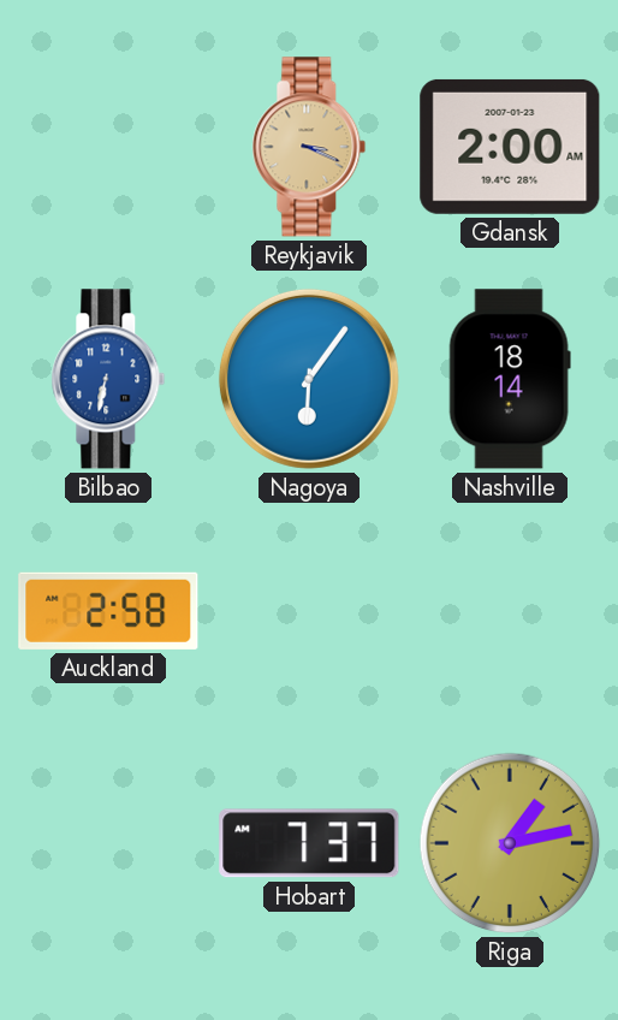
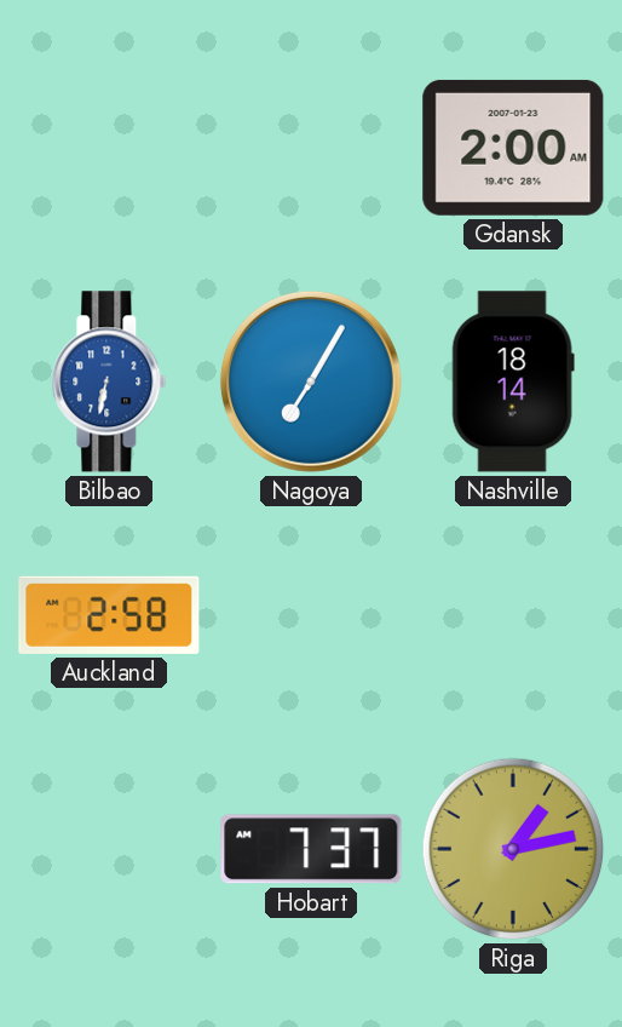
Reykjavik: 3:19 -> none (309, 147)
Nagoya: 6:06 -> 7:05 (311, 381)
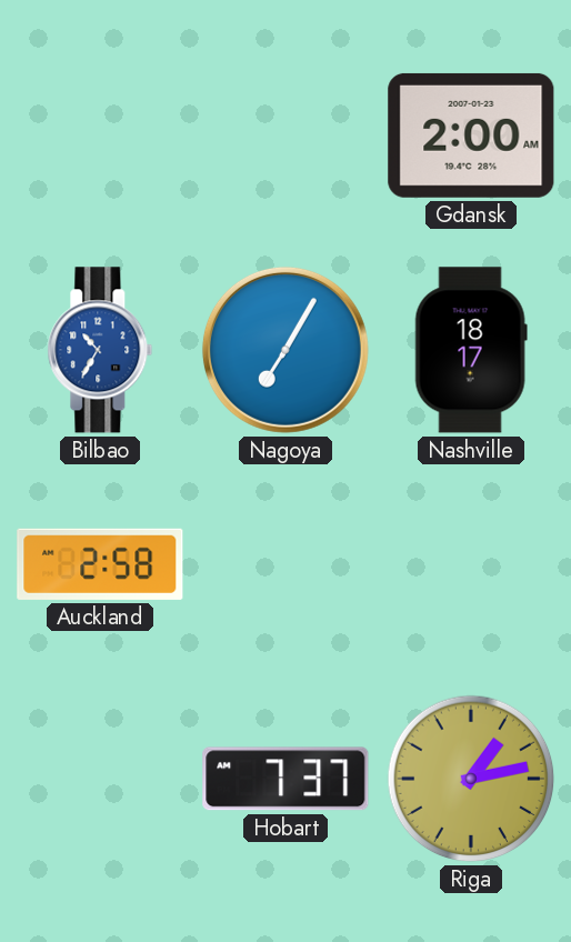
Bilbao: 6:32 -> 10:35 (100, 350)
Nashville: 18:14 -> 18:17 (471, 350)
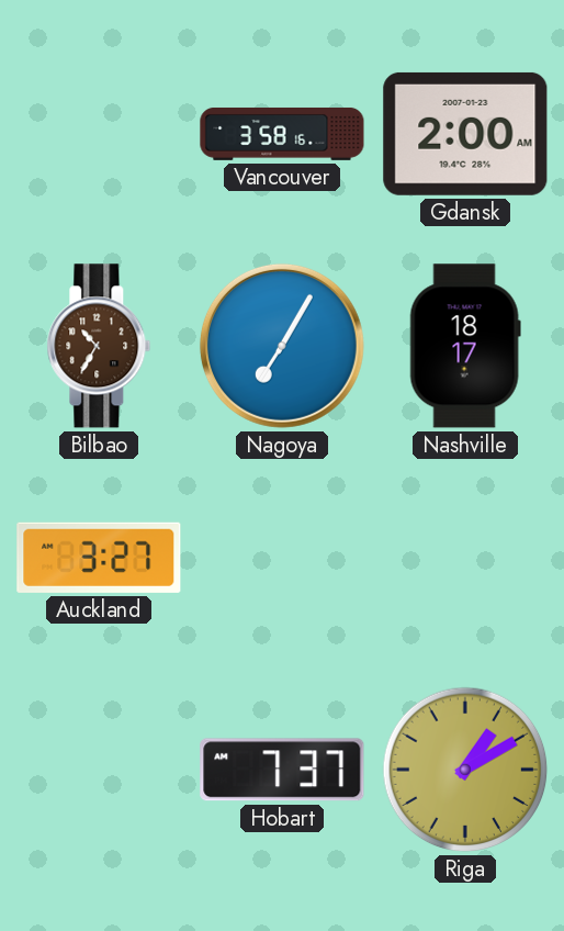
Vancouver: none -> 3:58 (282, 134)
Bilbao dial: blue -> brown (99, 346)
Auckland: 2:58 -> 3:27 (99, 558)
Riga: 1:13 -> 1:10 (465, 770)
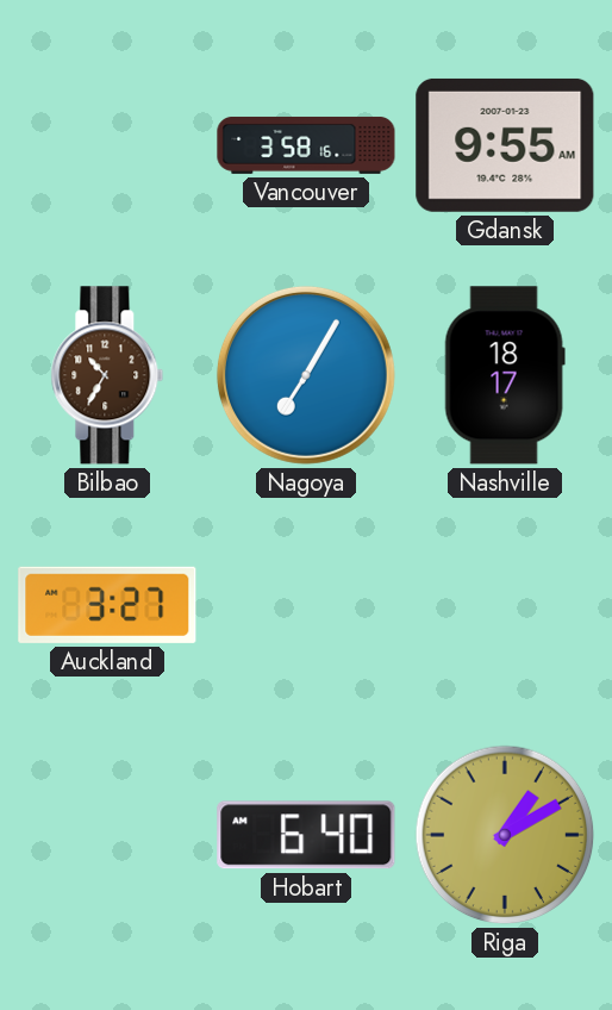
Gdansk: 2:00 -> 9:55 (505, 145)
Hobart: 7:37 -> 6:40 (306, 835)
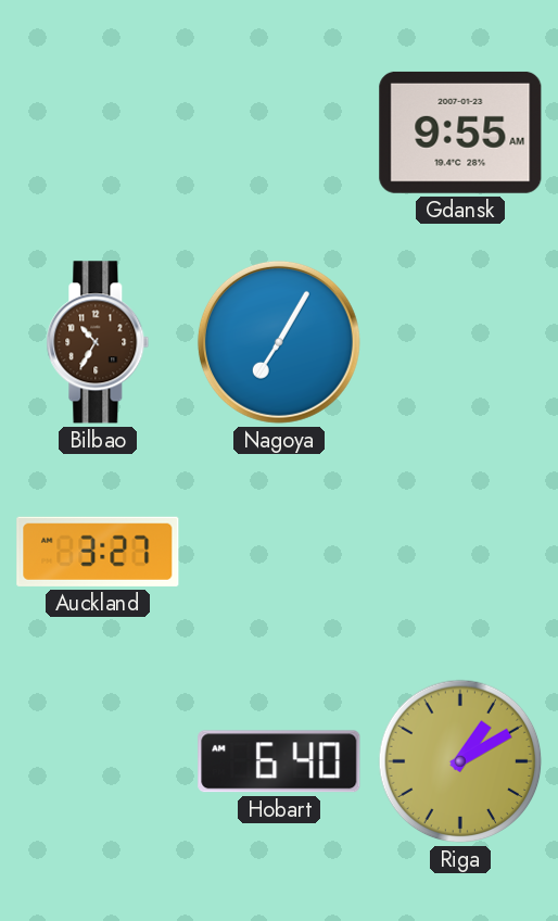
Vancouver: 3:58 -> none (306, 145)
Nashville: 18:17 -> none (505, 375)
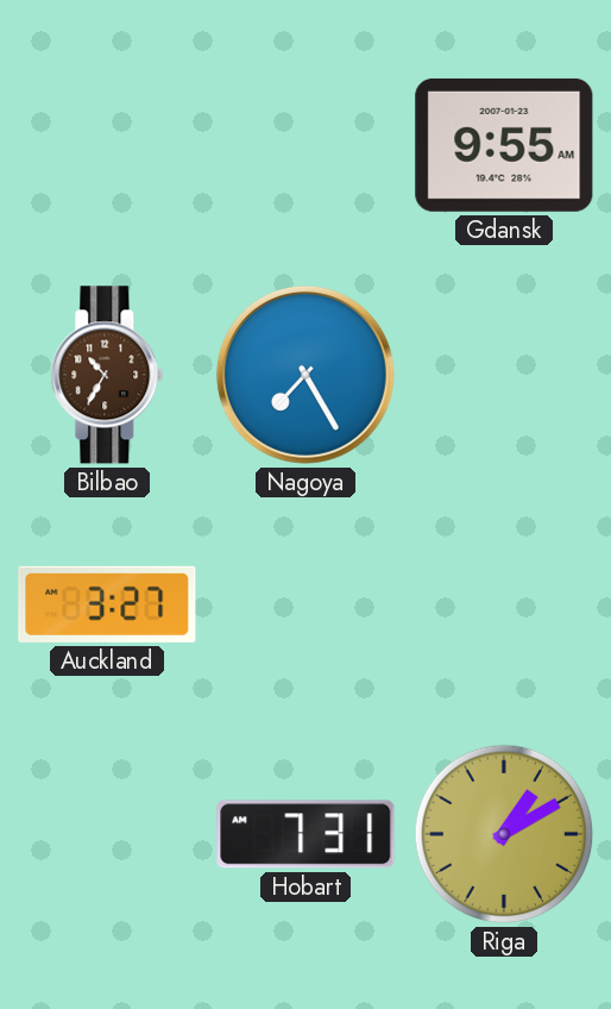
Nagoya: 7:05 -> 7:25 (305, 375)
Hobart: 6:40 -> 7:31 (305, 834)
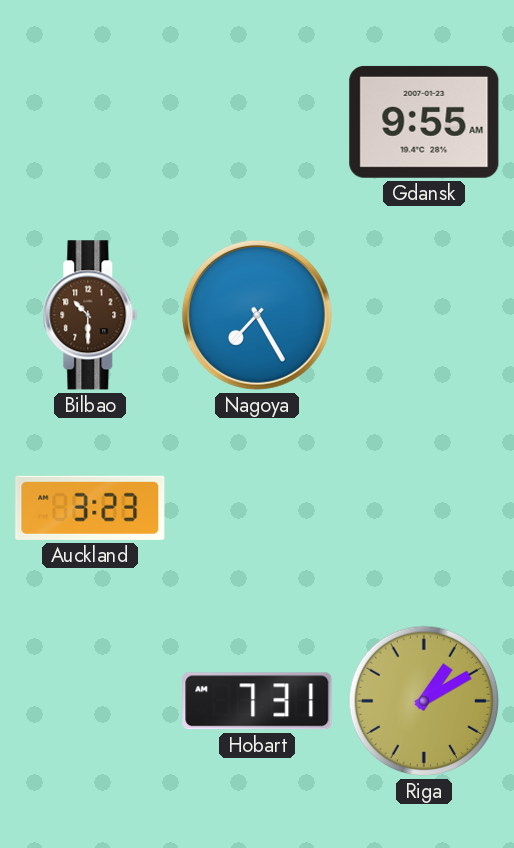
Bilbao: 10:35 -> 10:30 (90, 315)
Auckland: 3:27 -> 3:23 (90, 508)
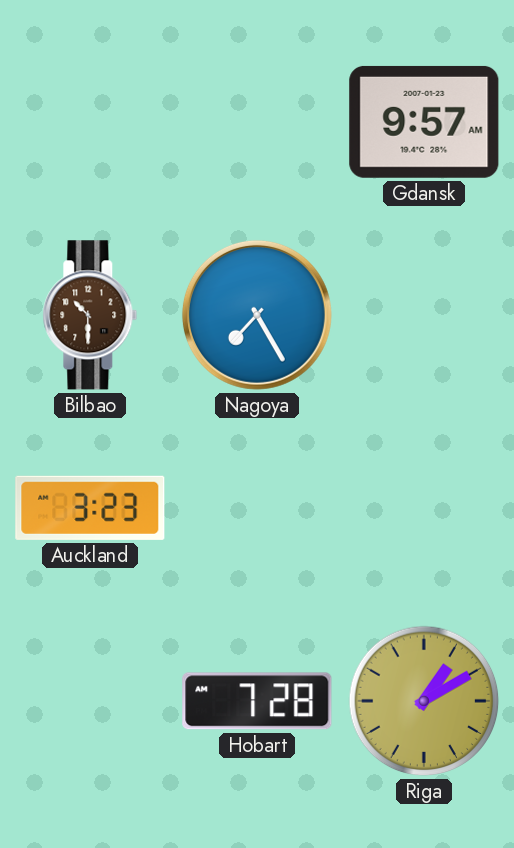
Gdansk: 9:55 -> 9:57 (424, 122)
Hobart: 7:31 -> 7:28 (257, 701)
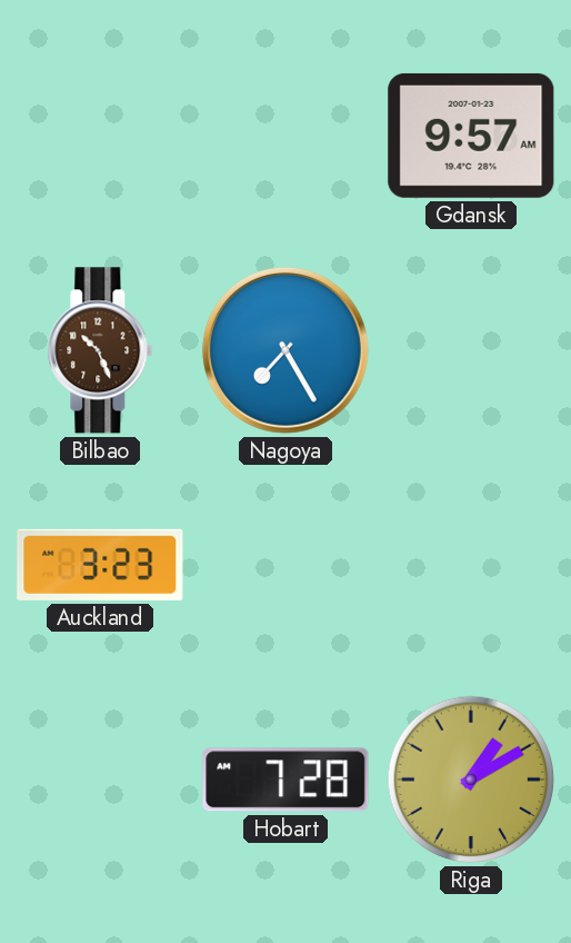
Bilbao: 10:30 -> 10:26 (100, 350)
